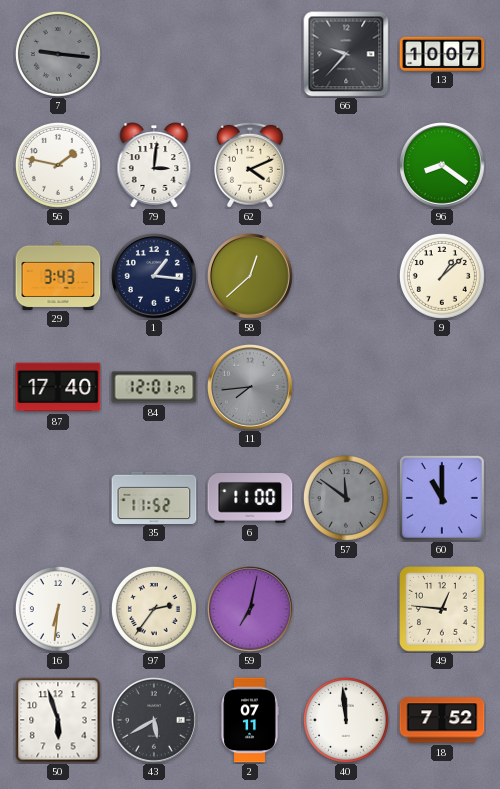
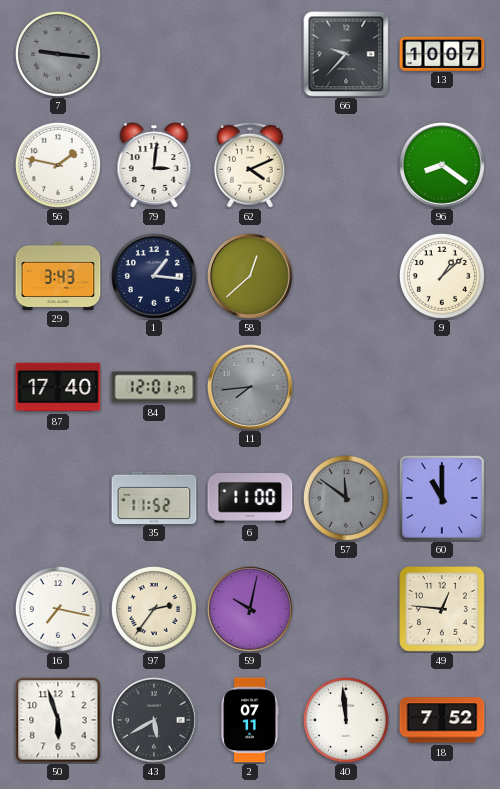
16: 6:31 -> 7:17 (58, 609)
59: 7:02 -> 10:02 (251, 610)
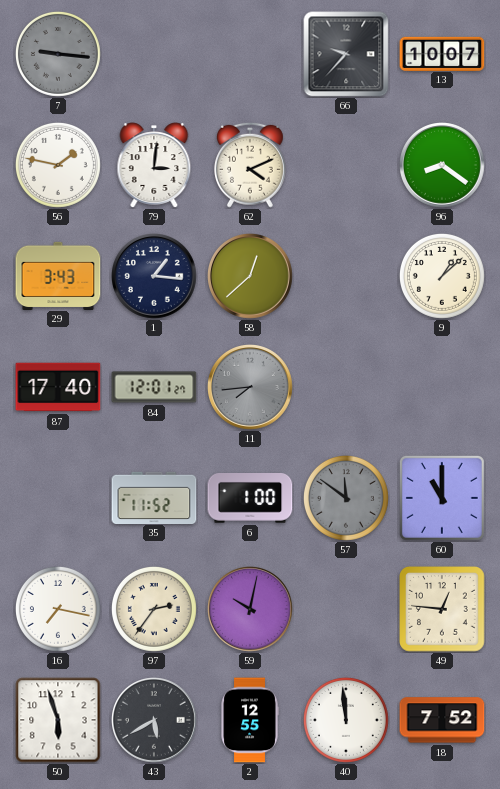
6: 11:00 -> 1:00 (250, 499)
2: 07:11 -> 12:55 (250, 720)
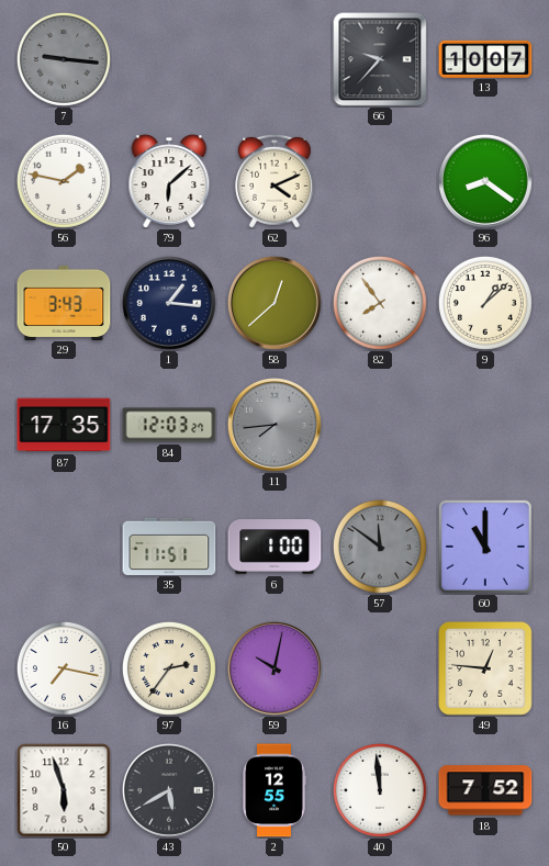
79: 3:01 -> 6:08 (169, 181)
82: none -> 7:54 (380, 303)
87: 17:40 -> 17:35 (64, 425)
84: 12:01 -> 12:03 (169, 425)
35: 11:52 -> 11:51 (169, 546)
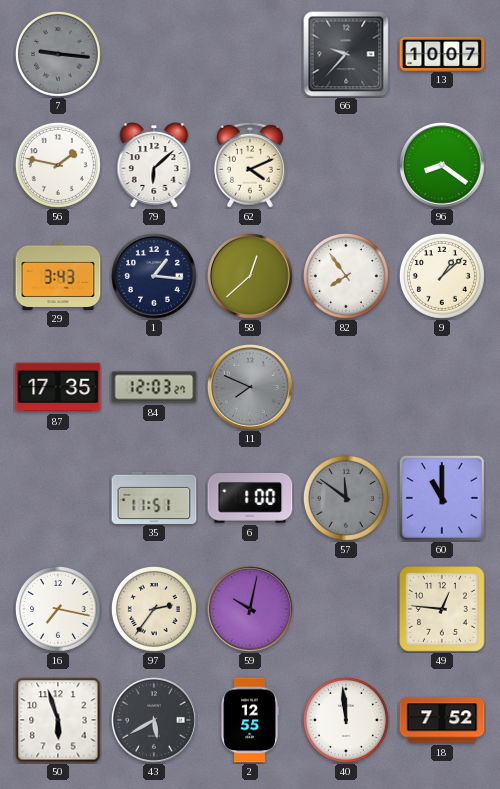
11: 7:44 -> 7:49 (251, 388)
